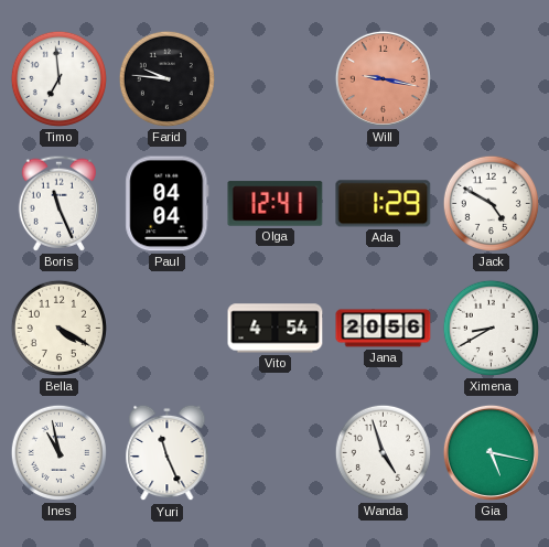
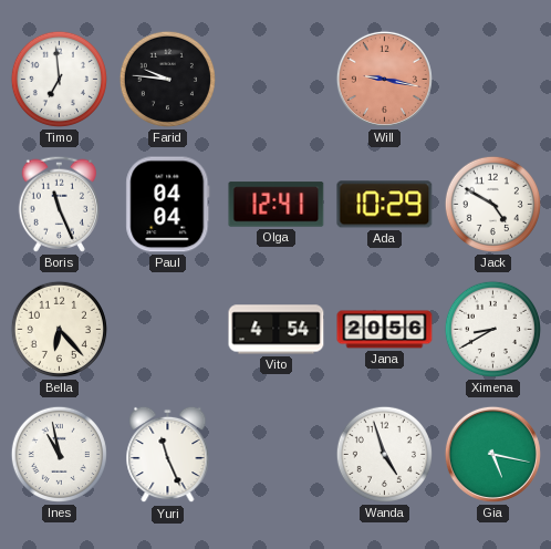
Ada: 1:29 -> 10:29 (385, 205)
Bella: 4:20 -> 6:23 (59, 329)
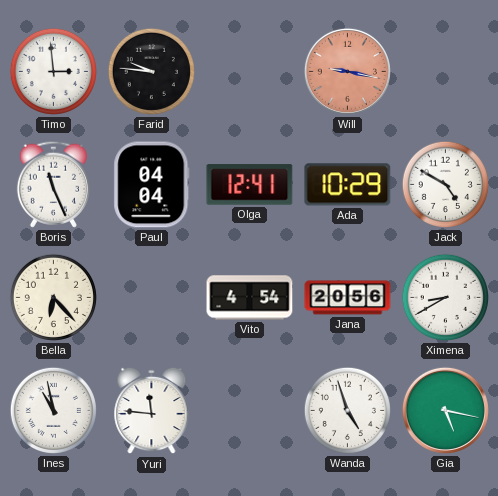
Timo: 6:59 -> 2:59 (53, 71)
Yuri: 11:26 -> 11:46 (152, 411)
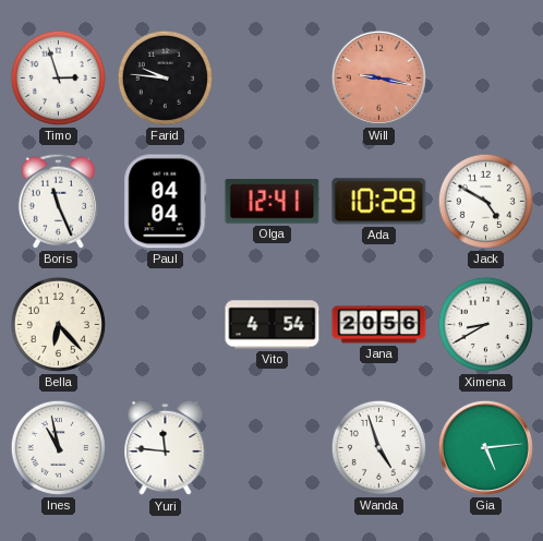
Timo: 2:59 -> 2:57 (58, 77)
Gia: 5:17 -> 5:14 (485, 447)
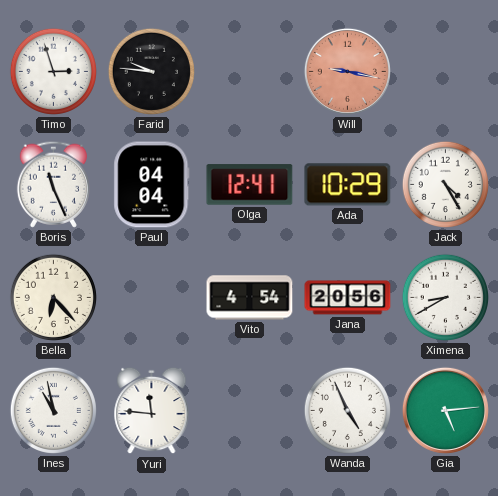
Jack: 4:50 -> 4:25 (445, 184)
Wanda: 4:57 -> 4:56 (347, 410)
